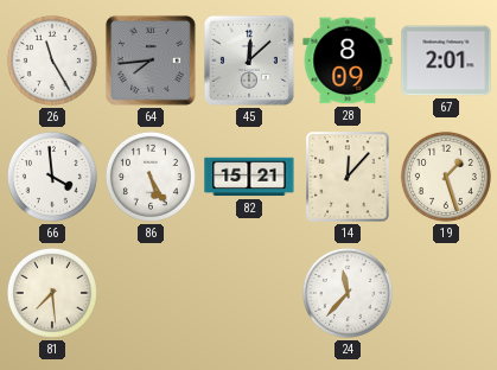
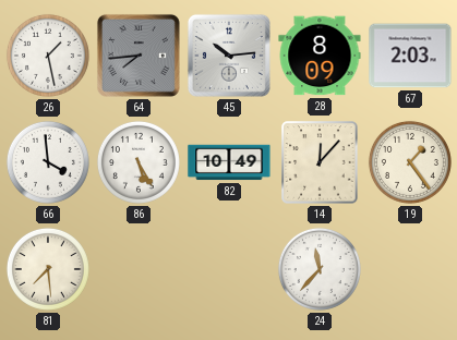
26: 11:25 -> 1:28 (48, 56)
45: 12:08 -> 10:14 (229, 56)
67: 2:01 -> 2:03 (410, 56)
82: 15:21 -> 10:49 (229, 162)
19: 1:27 -> 1:24 (410, 162)
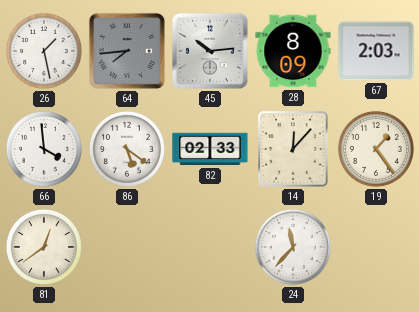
86: 5:25 -> 5:21 (127, 149)
82: 10:49 -> 02:33 (210, 149)
81: 7:29 -> 12:39 (44, 247)
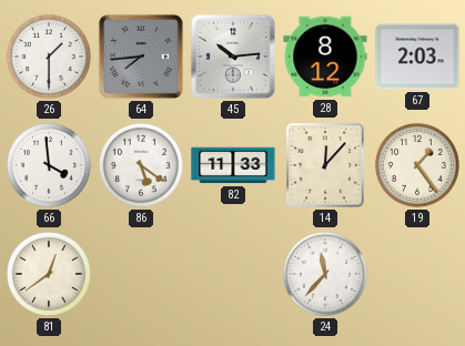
26: 1:28 -> 1:30 (49, 57)
28: 8:09 -> 8:12 (325, 57)
82: 02:33 -> 11:33 (233, 165)
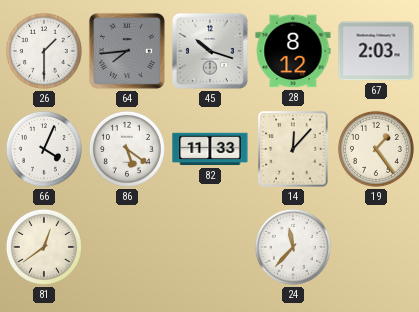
45: 10:14 -> 10:18 (210, 51)
66: 3:59 -> 4:04 (44, 149)
